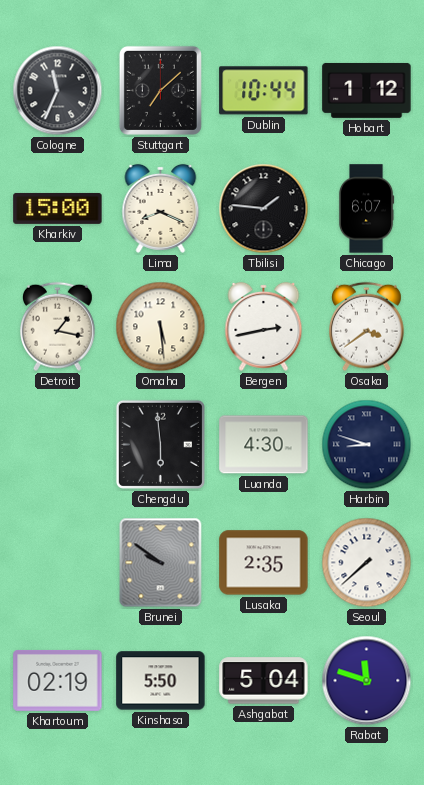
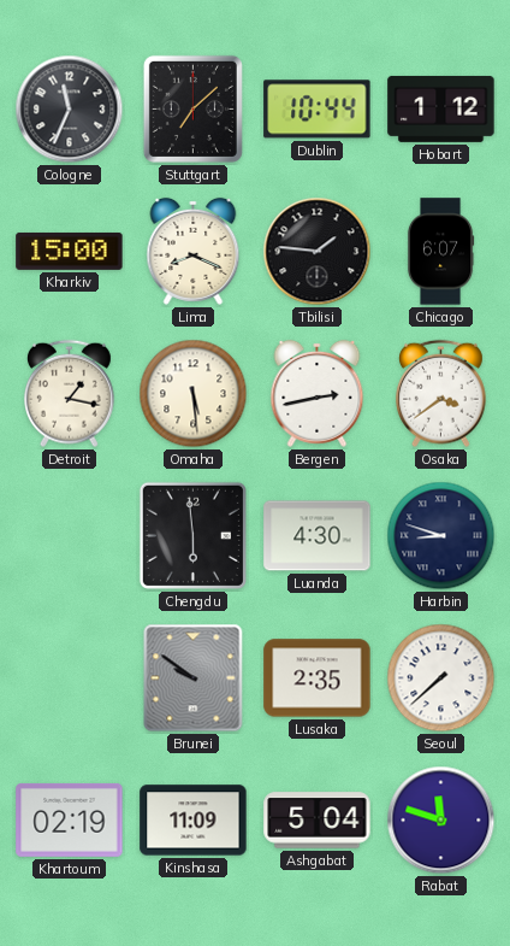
Kinshasa: 5:50 -> 11:09 (194, 821)
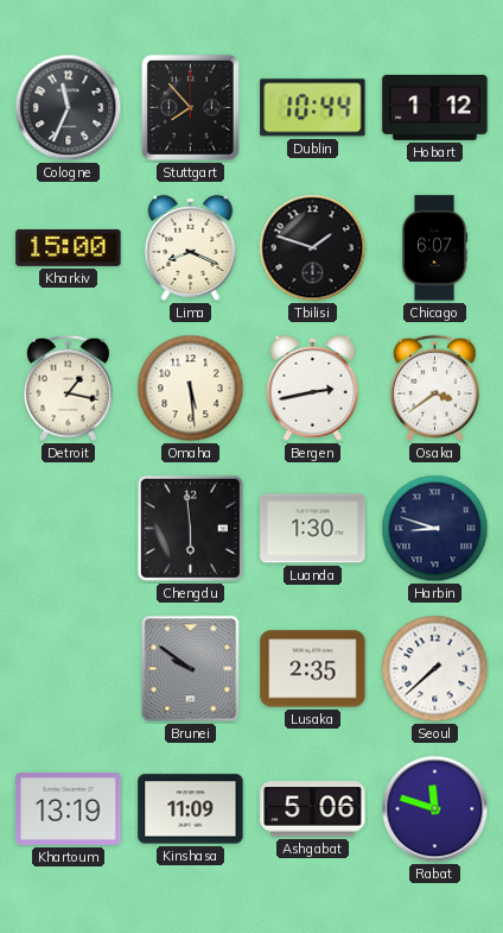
Stuttgart: 7:08 -> 7:53 (190, 107)
Tbilisi: 1:46 -> 1:48 (313, 248)
Luanda: 4:30 -> 1:30 (313, 529)
Khartoum: 02:19 -> 13:19 (69, 808)
Ashgabat: 5:04 -> 5:06 (313, 809)
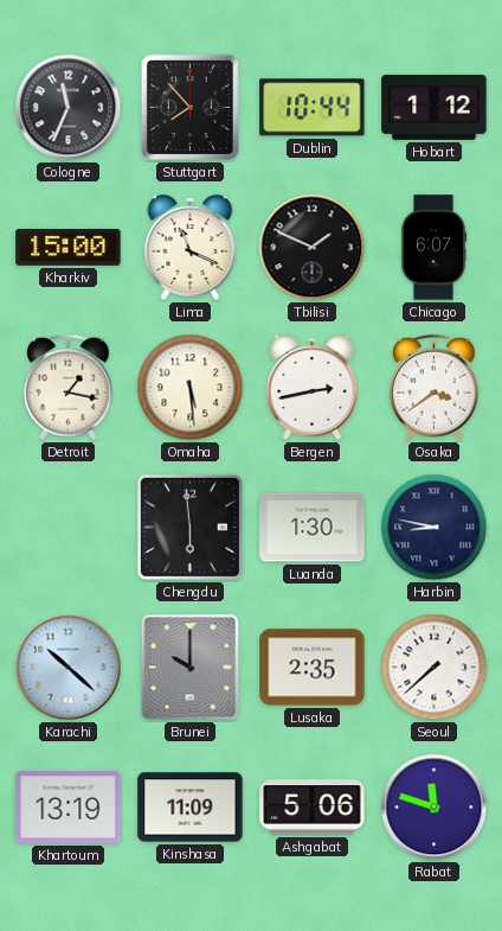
Lima: 8:19 -> 11:19 (191, 247)
Tbilisi: 1:48 -> 1:49 (313, 248)
Harbin: 8:48 -> 8:47 (435, 528)
Karachi: none -> 10:22 (69, 668)
Brunei: 9:51 -> 10:00 (191, 668)
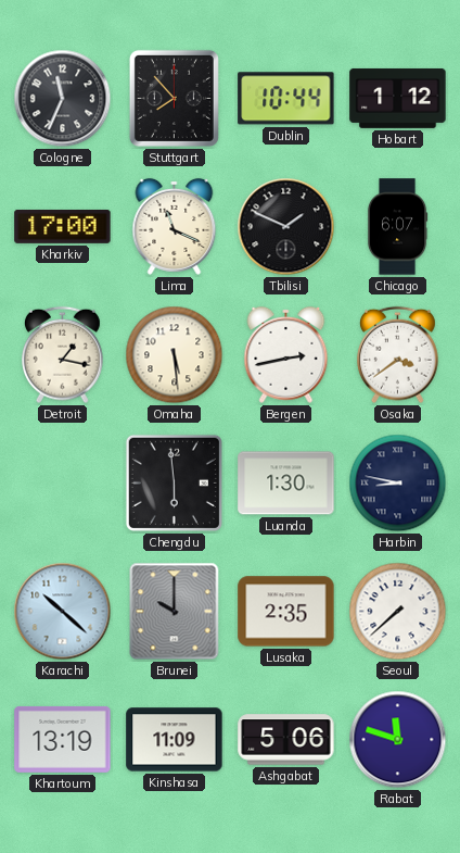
Kharkiv: 15:00 -> 17:00 (63, 226)
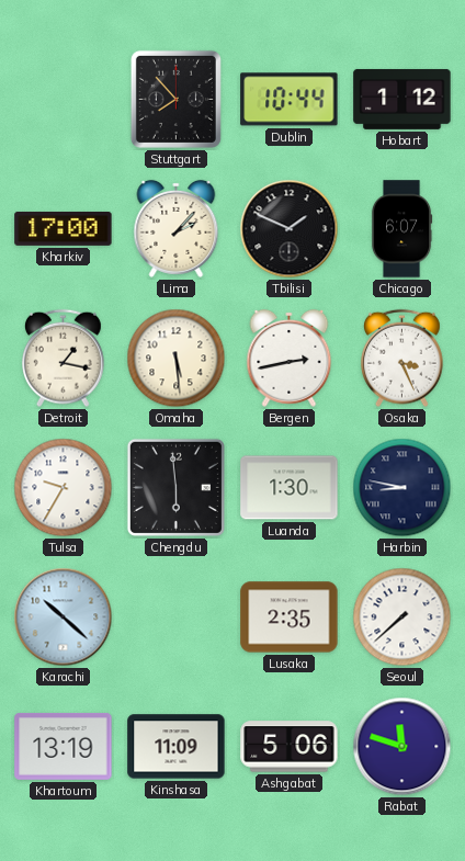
Cologne: 11:34 -> none (63, 99)
Lima: 11:19 -> 2:07 (177, 228)
Osaka: 3:39 -> 3:26 (402, 359)
Tulsa: none -> 9:35 (64, 488)
Brunei: 10:00 -> none (175, 612)
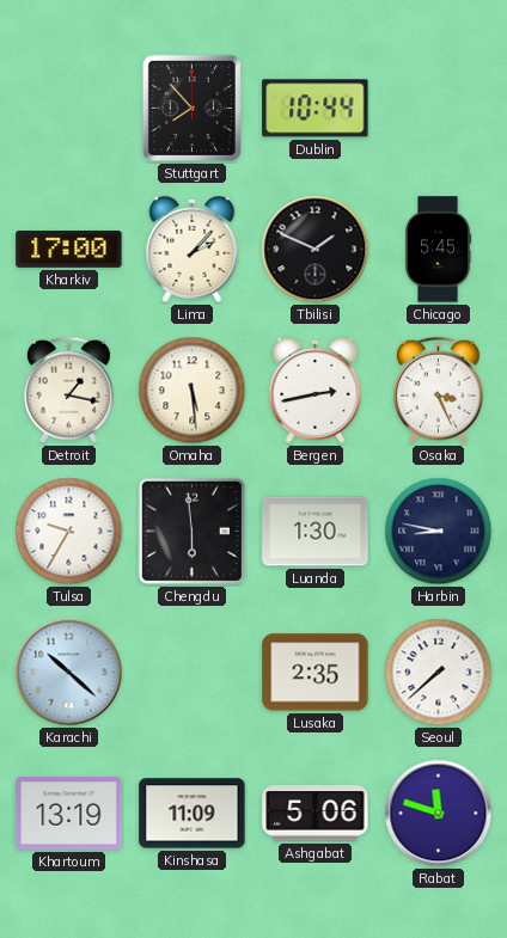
Hobart: 1:12 -> none (402, 99)
Chicago: 6:07 -> 5:45 (438, 250)
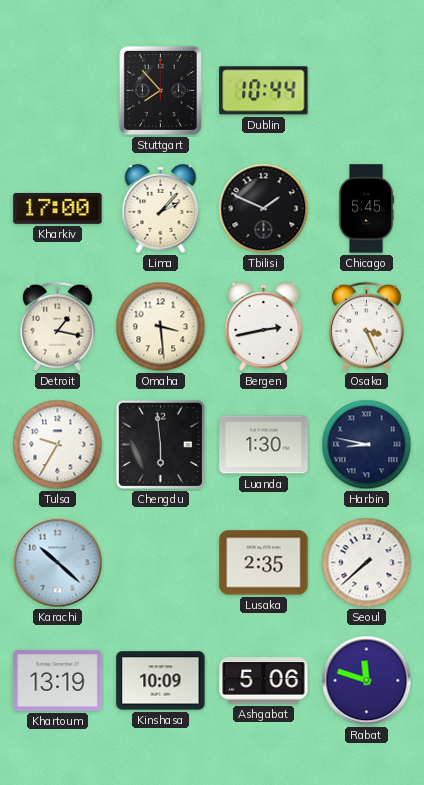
Omaha: 5:29 -> 3:29 (161, 327)
Kinshasa: 11:09 -> 10:09 (161, 681)
